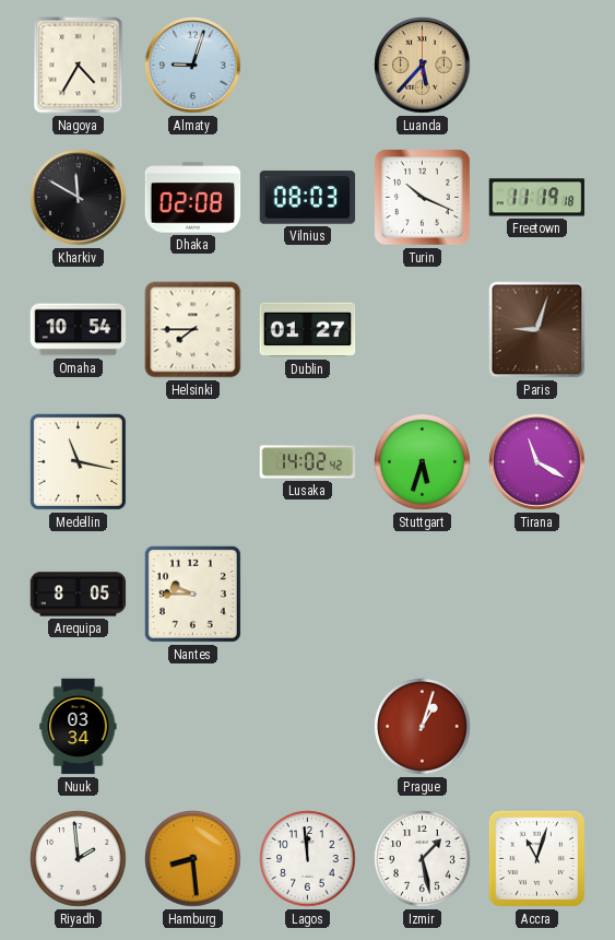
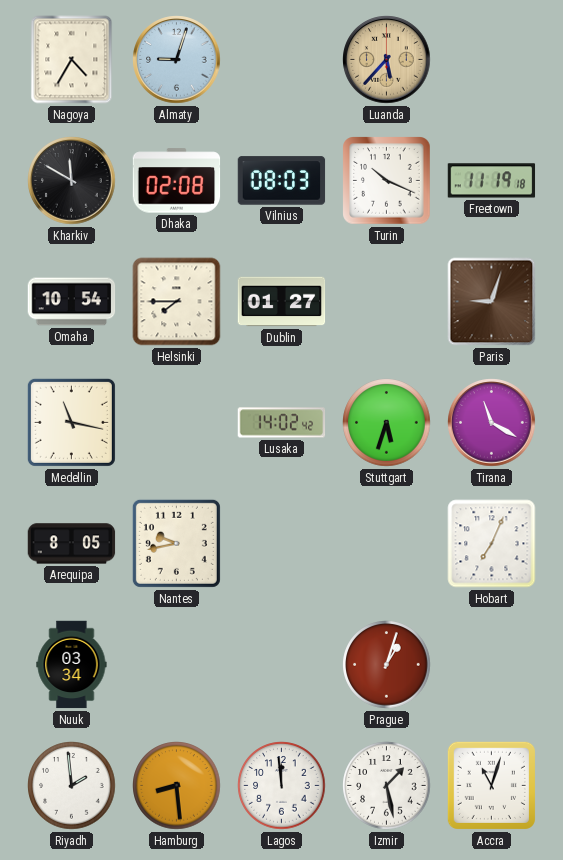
Nantes: 9:45 -> 9:43 (176, 543)
Hobart: none -> 7:04 (492, 544)
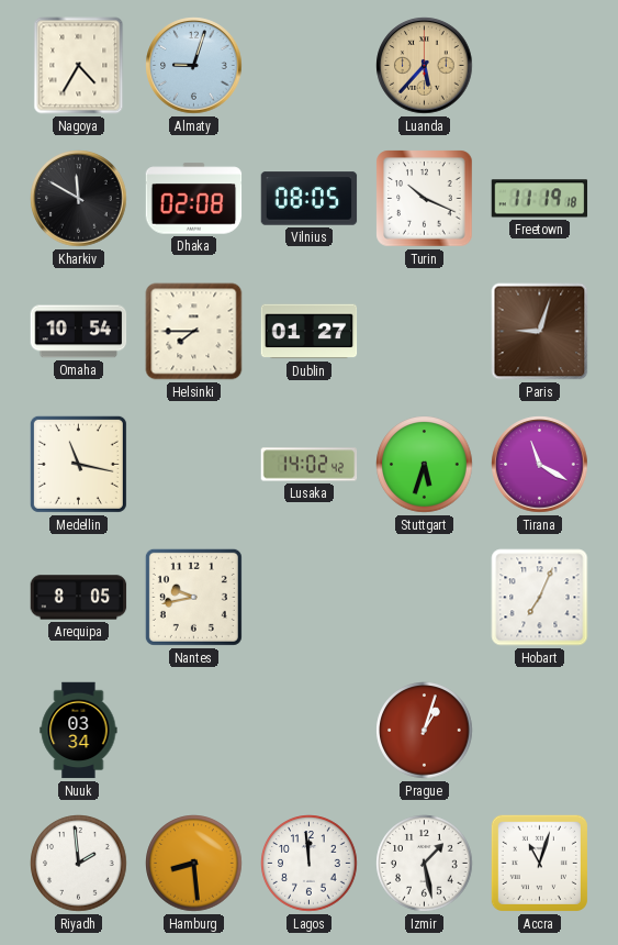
Vilnius: 08:03 -> 08:05 (310, 199)
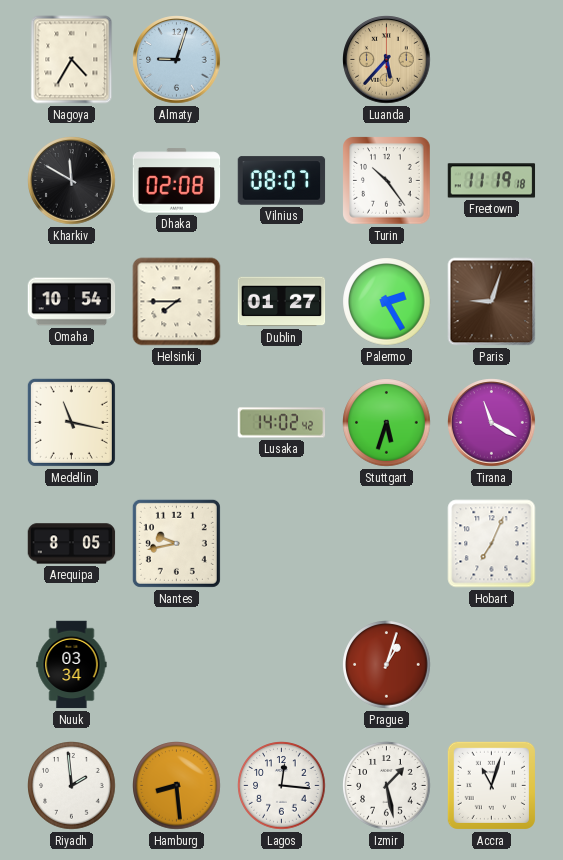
Vilnius: 08:05 -> 08:07 (282, 181)
Turin: 10:19 -> 10:24 (387, 181)
Palermo: none -> 2:25 (387, 302)
Lagos: 11:59 -> 12:16 (282, 786)
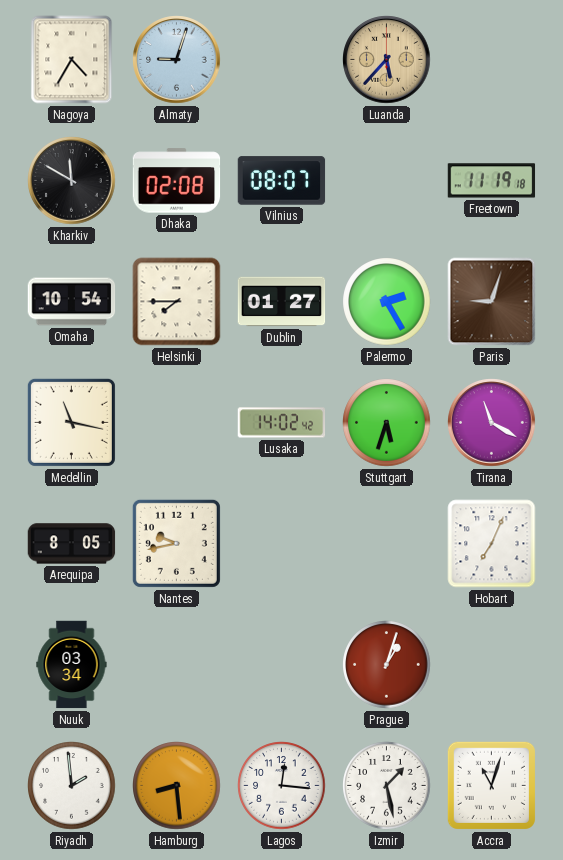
Turin: 10:24 -> none (387, 181)
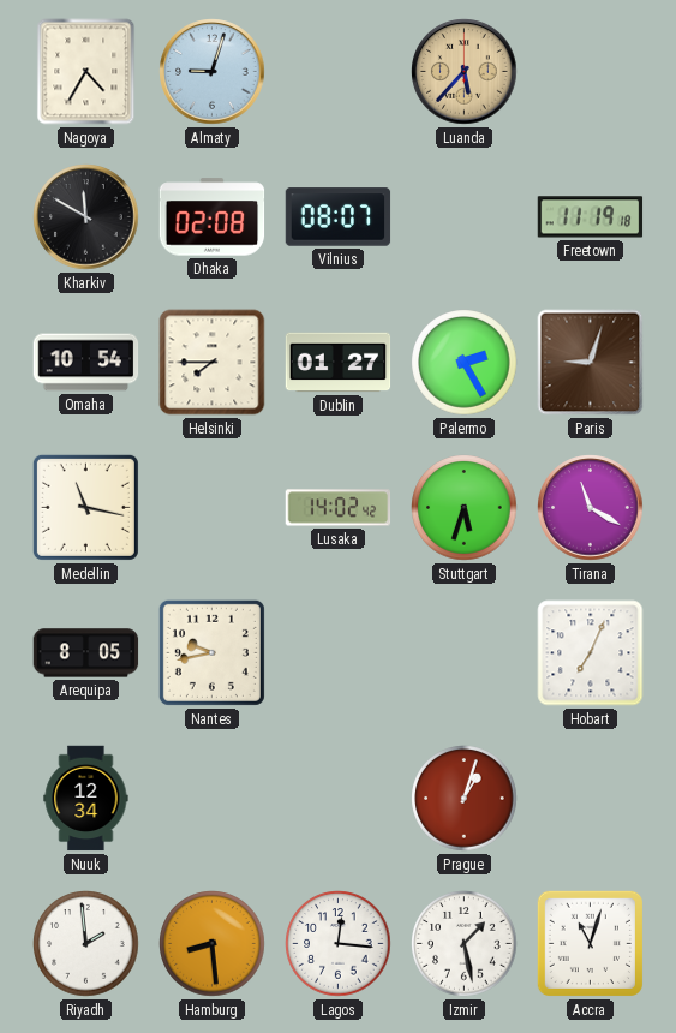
Nuuk: 03:34 -> 12:34 (86, 799)
